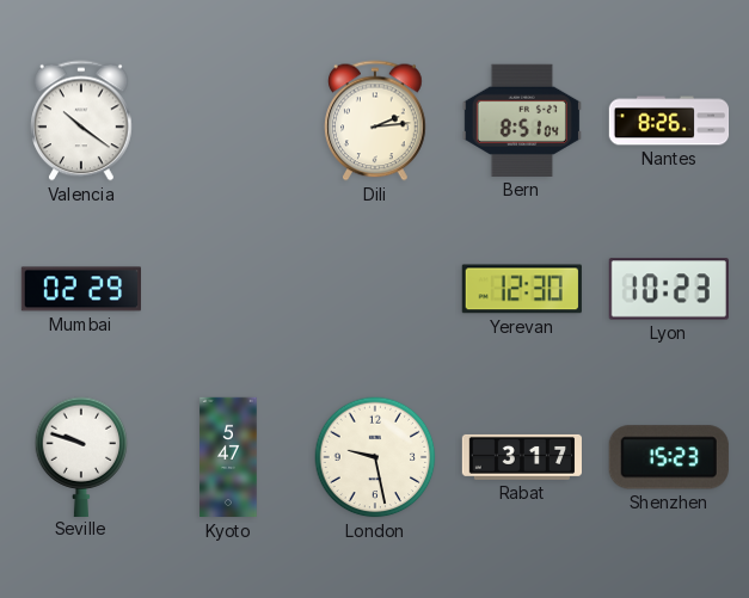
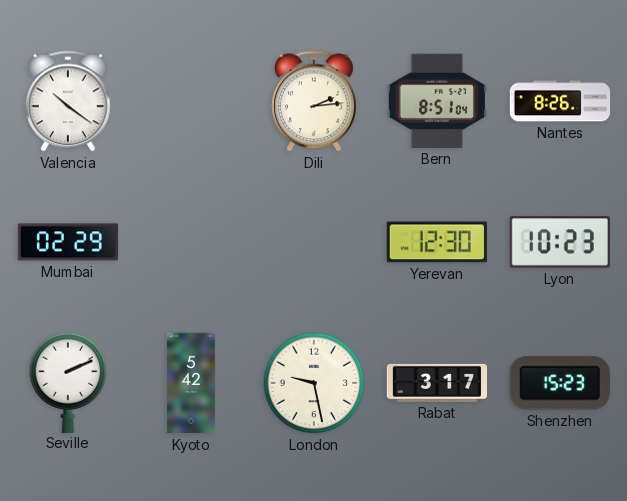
Seville: 9:48 -> 2:11 (68, 382)
Kyoto: 5:47 -> 5:42 (191, 383)
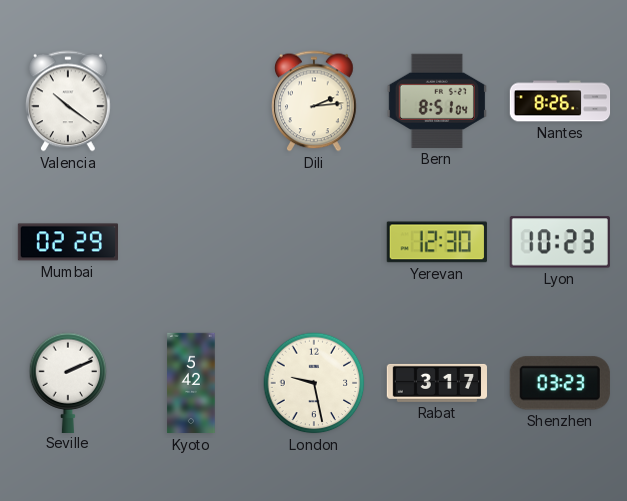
Shenzhen: 15:23 -> 03:23 (560, 383)
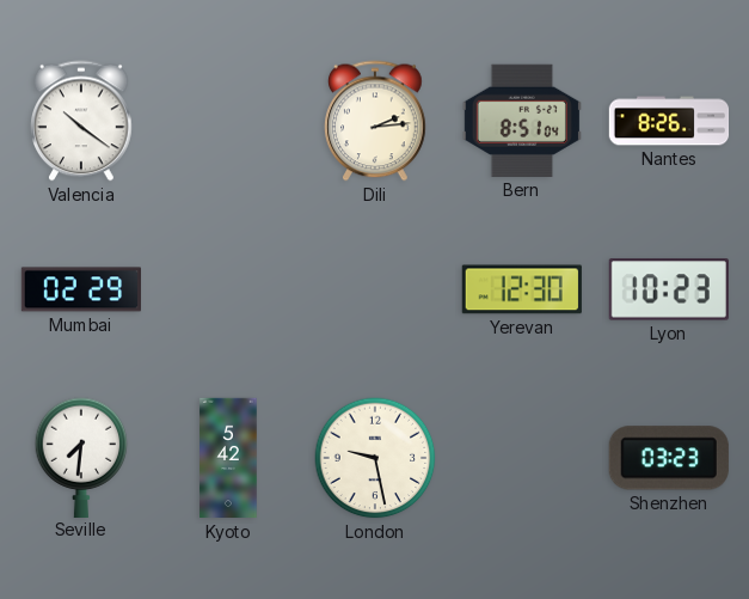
Seville: 2:11 -> 7:31 (81, 457)
Rabat: 3:17 -> none (436, 383)
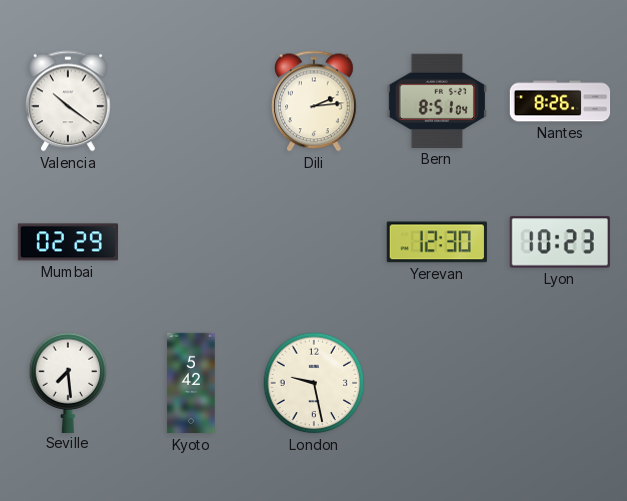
Seville: 7:31 -> 7:29 (68, 382)
Shenzhen: 03:23 -> none (669, 458)
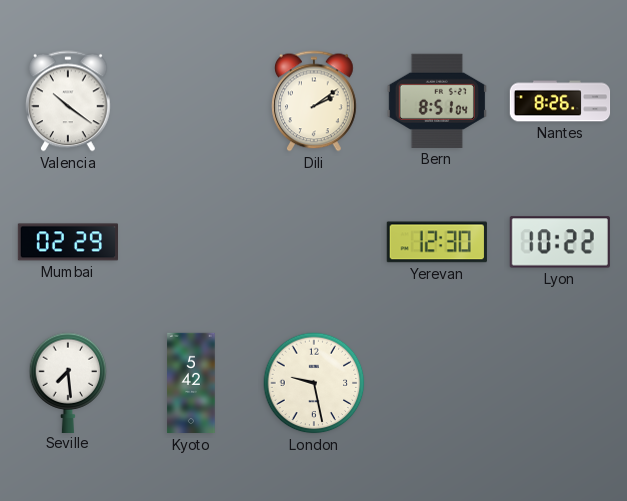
Dili: 2:14 -> 2:09 (315, 101)
Lyon: 10:23 -> 10:22 (560, 242)
